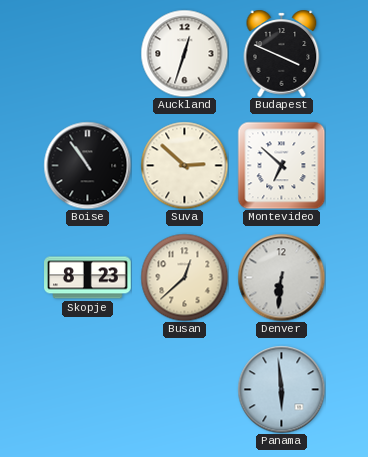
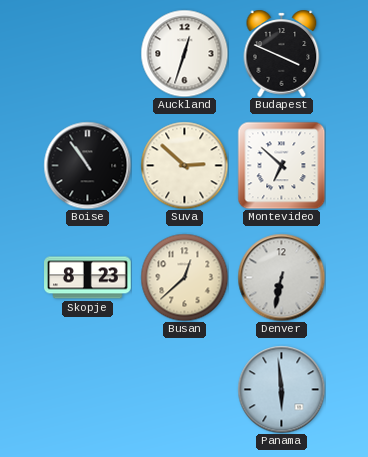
Denver: 6:31 -> 6:32 (281, 277)
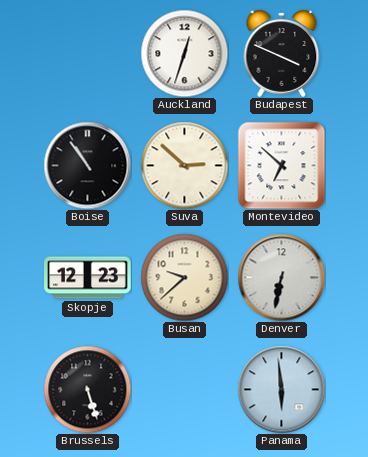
Skopje: 8:23 -> 12:23 (88, 278)
Busan: 12:38 -> 9:38 (184, 277)
Brussels: none -> 5:27 (87, 389)
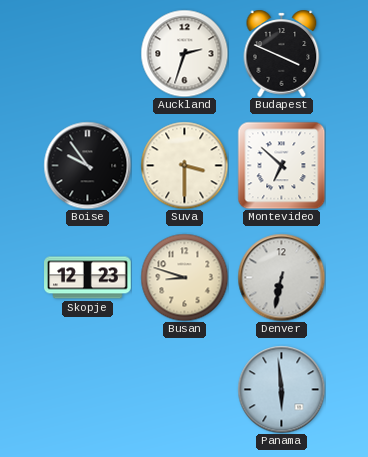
Auckland: 12:33 -> 2:33 (184, 53)
Boise: 10:54 -> 9:54 (87, 165)
Suva: 2:52 -> 3:30 (184, 165)
Busan: 9:38 -> 8:48 (184, 277)
Brussels: 5:27 -> none (87, 389)
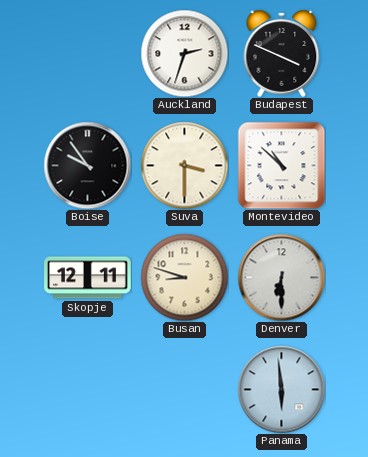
Montevideo: 6:52 -> 10:52 (281, 165)
Skopje: 12:23 -> 12:11 (88, 278)
Denver: 6:32 -> 6:30 (281, 277)
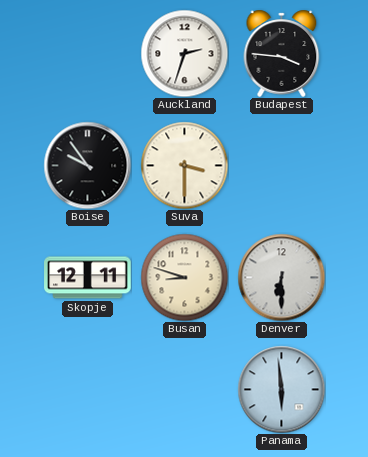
Budapest: 3:49 -> 3:46 (282, 53)
Montevideo: 10:52 -> none (281, 165)
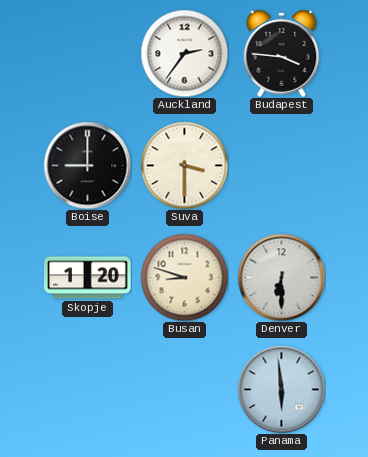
Auckland: 2:33 -> 2:36 (184, 53)
Boise: 9:54 -> 9:00 (87, 165)
Skopje: 12:11 -> 1:20 (88, 278)
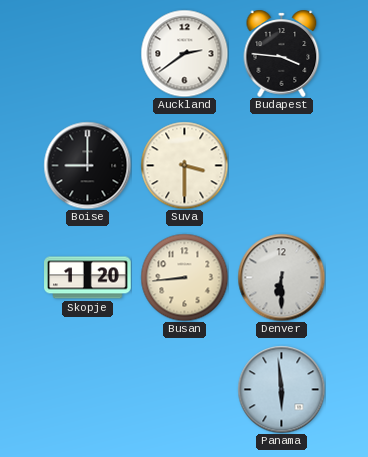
Auckland: 2:36 -> 2:39 (184, 53)
Busan: 8:48 -> 8:44 (184, 277)
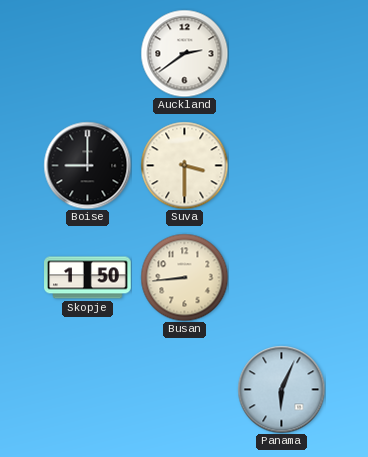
Budapest: 3:46 -> none (282, 53)
Skopje: 1:20 -> 1:50 (88, 278)
Denver: 6:30 -> none (281, 277)
Panama: 5:59 -> 6:04 (281, 389)
